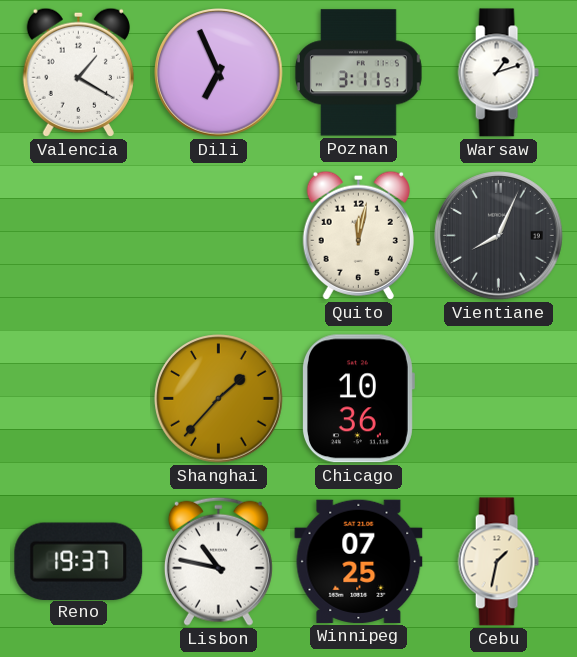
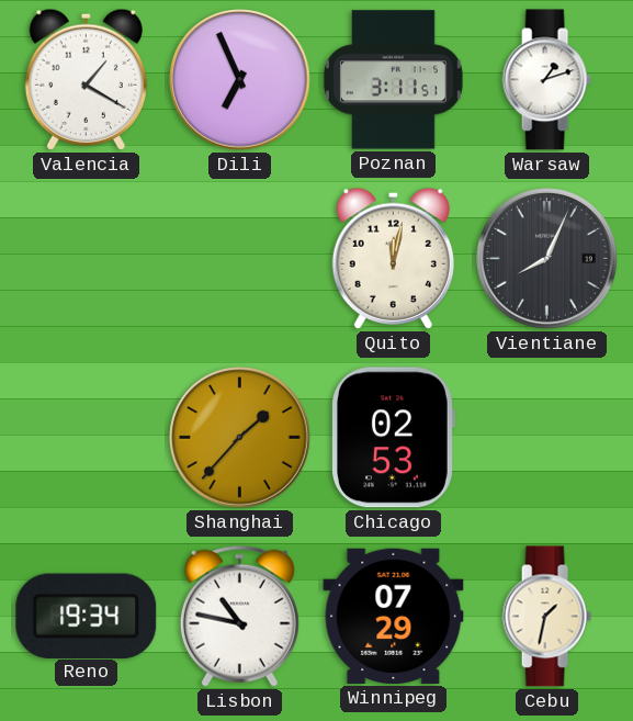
Chicago: 10:36 -> 02:53 (394, 438)
Reno: 19:37 -> 19:34 (87, 616)
Winnipeg: 07:25 -> 07:29 (394, 616)
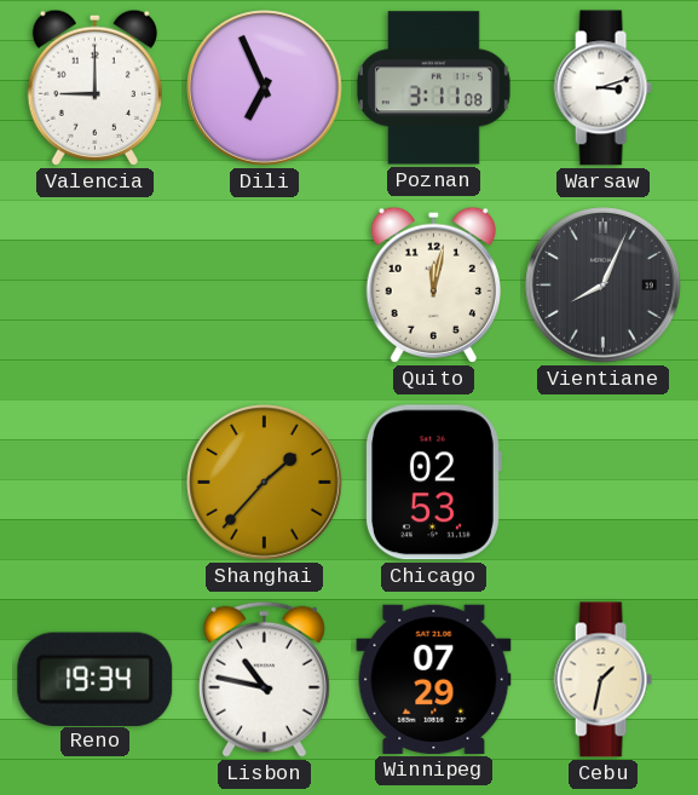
Valencia: 1:20 -> 9:00 (94, 87)
Poznan: 3:11:51 -> 3:11:08 (433, 88)
Warsaw: 1:12 -> 3:12 (602, 88)
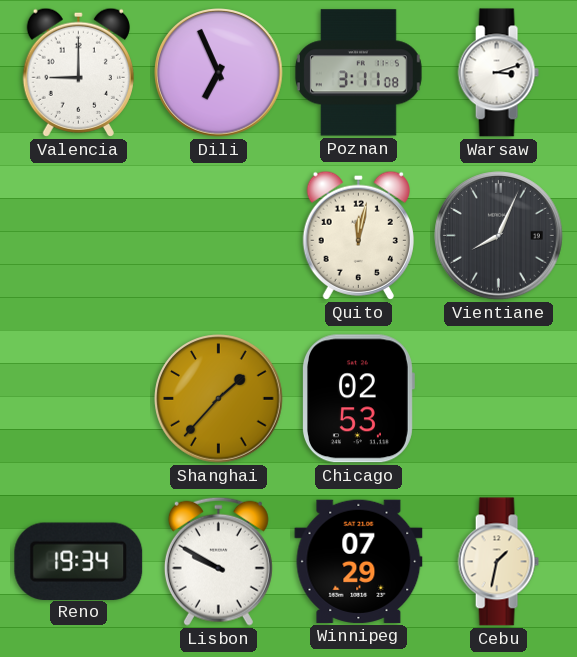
Lisbon: 10:47 -> 9:50 (218, 561)
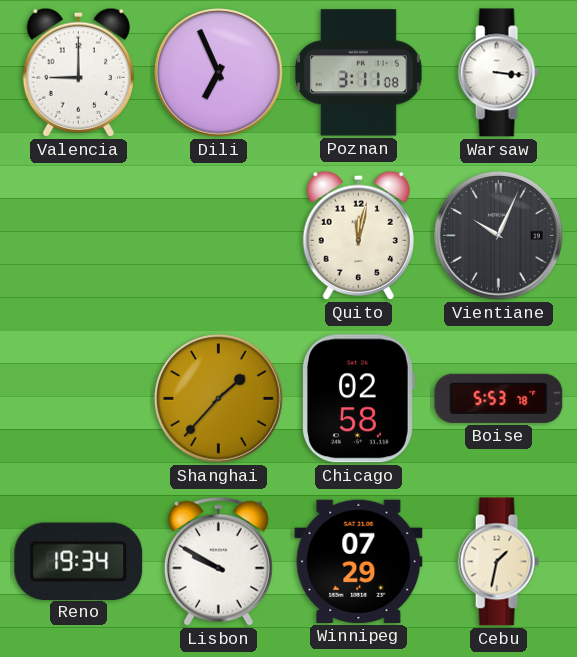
Warsaw: 3:12 -> 3:16 (498, 73)
Vientiane: 8:04 -> 10:04 (499, 236)
Chicago: 02:53 -> 02:58 (359, 399)
Boise: none -> 5:53 (499, 398)
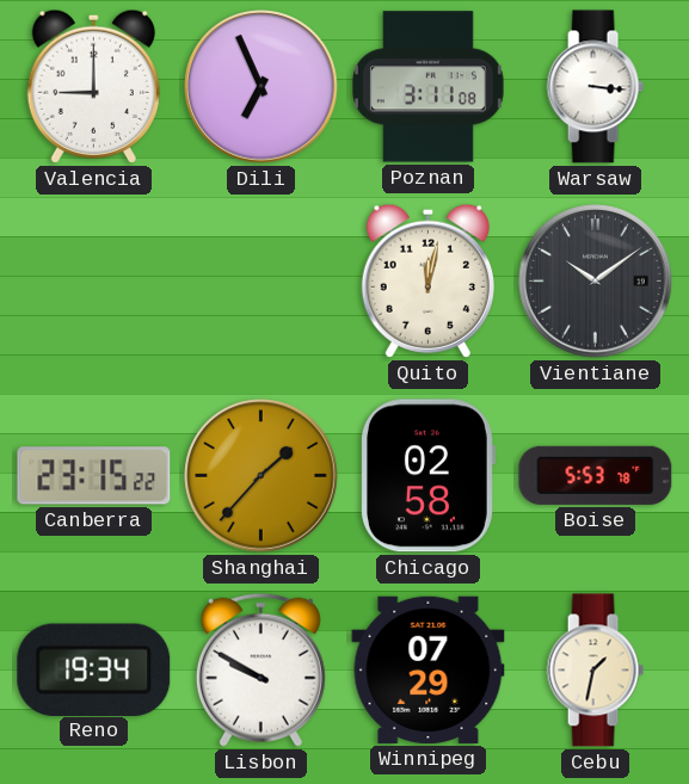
Vientiane: 10:04 -> 10:09 (596, 282)
Canberra: none -> 23:15 (94, 476)
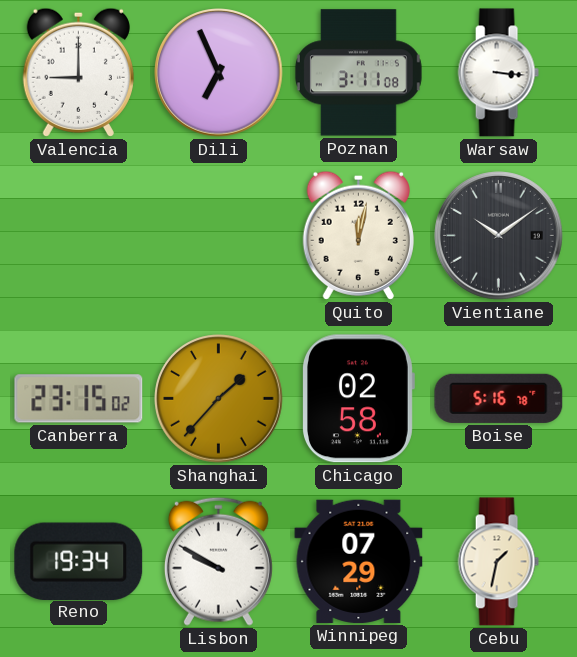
Canberra: 23:15:22 -> 23:15:02 (79, 399)
Boise: 5:53 -> 5:16 (499, 398)
